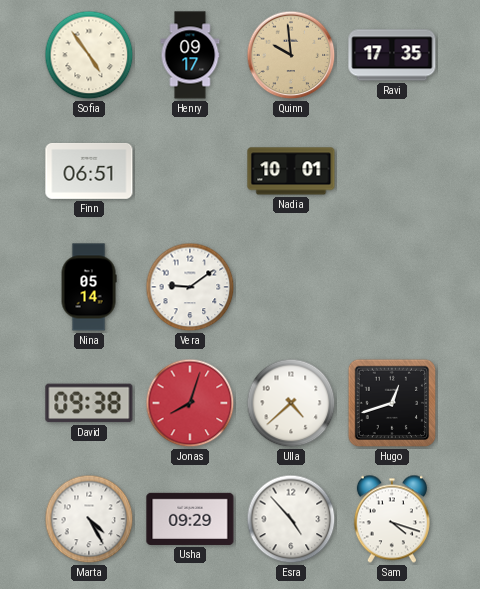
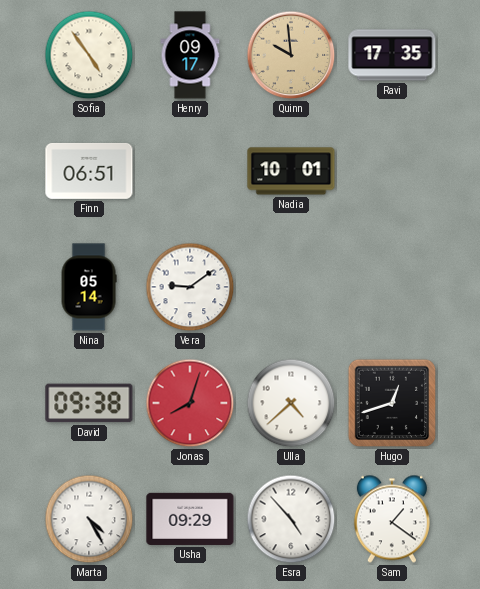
Sam: 4:18 -> 1:21 (392, 519)
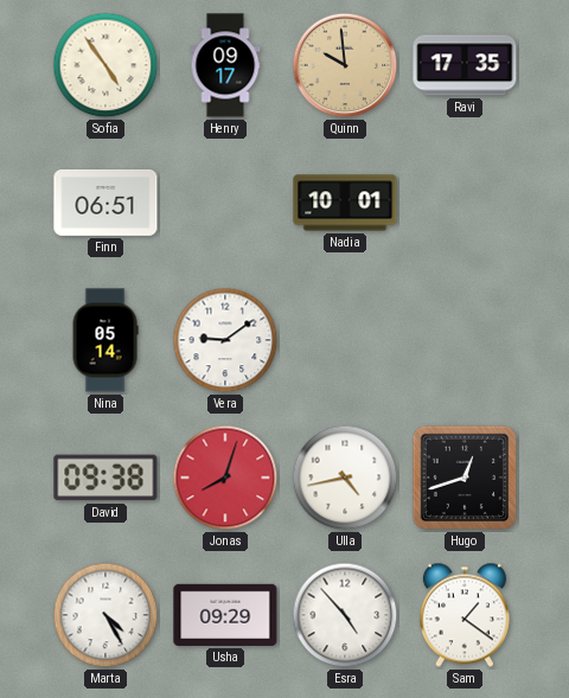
Ulla: 4:38 -> 4:43 (345, 478)
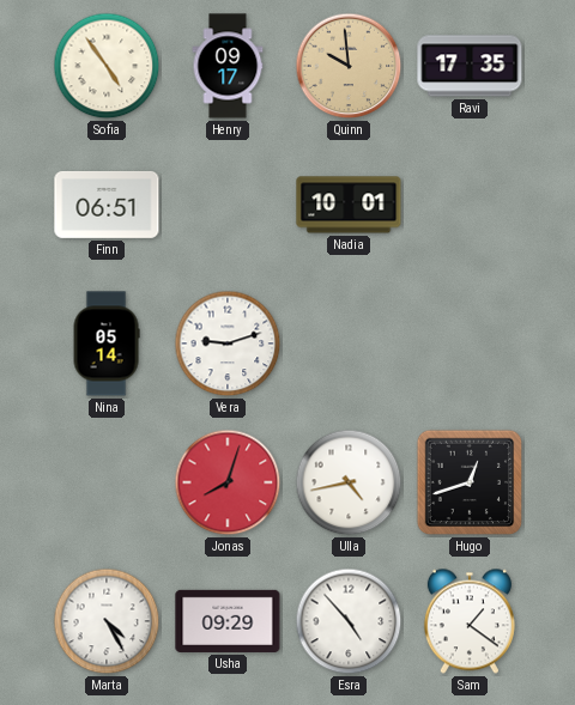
Vera: 9:09 -> 9:12 (228, 344)
David: 09:38 -> none (106, 478)
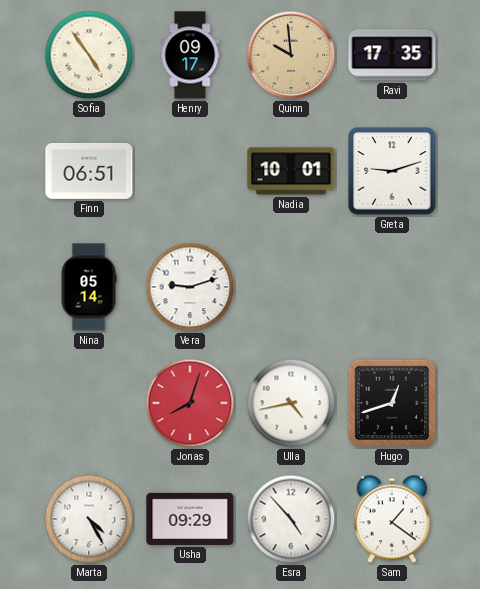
Greta: none -> 9:12 (392, 171)
